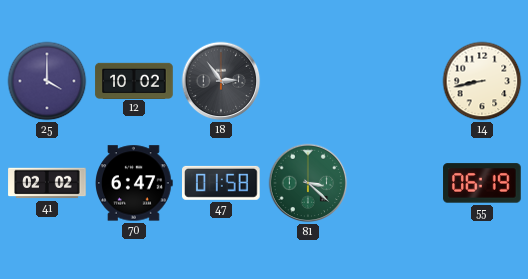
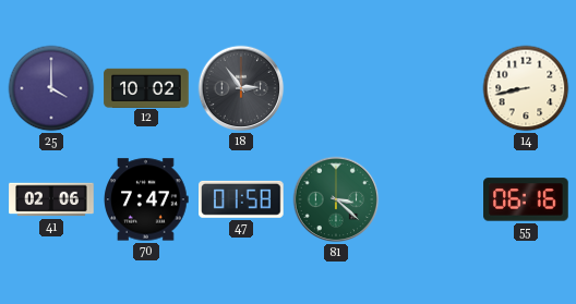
41: 02:02 -> 02:06 (51, 199)
70: 6:47 -> 7:47 (147, 199)
55: 06:19 -> 06:16 (526, 199)
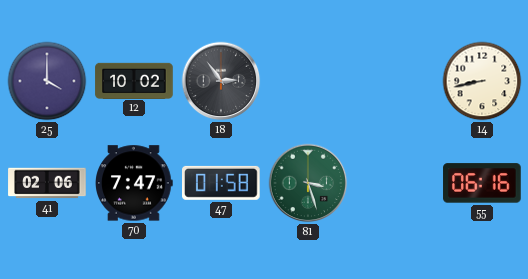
81: 3:22 -> 3:27 (308, 183)
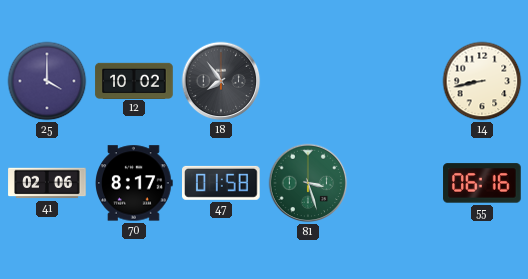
18: 2:54 -> 7:54 (221, 81)
70: 7:47 -> 8:17 (135, 183)
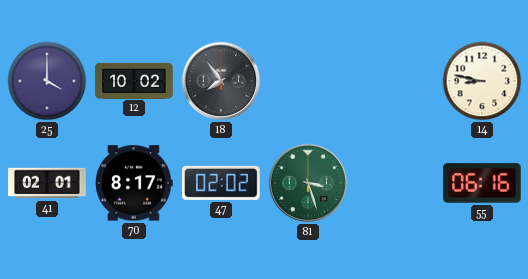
14: 8:43 -> 8:47 (482, 81)
41: 02:06 -> 02:01 (47, 183)
47: 01:58 -> 02:02 (222, 183)
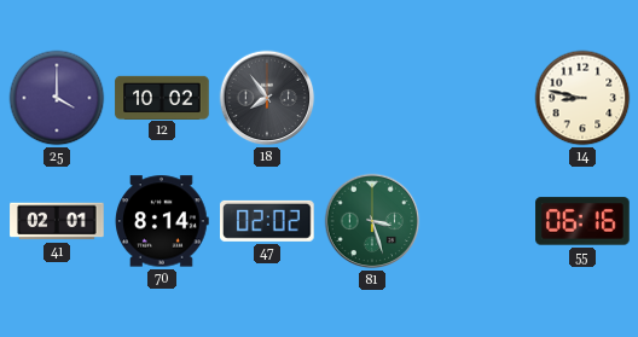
70: 8:17 -> 8:14 (163, 221)
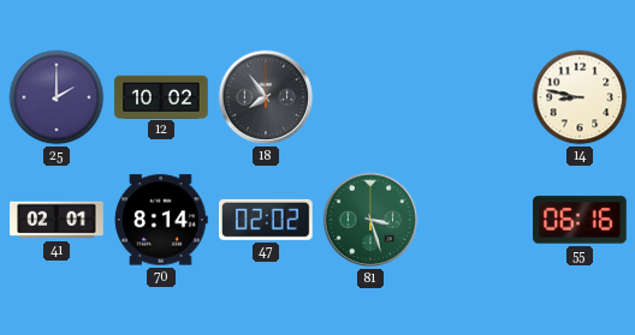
25: 4:00 -> 2:00 (57, 97)
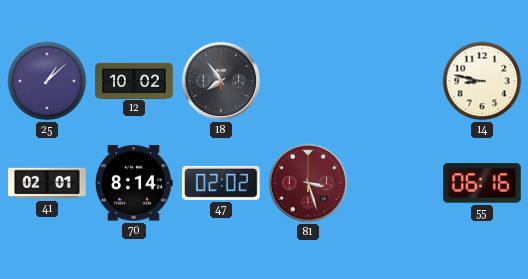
25: 2:00 -> 1:08 (47, 81)
81 dial: green -> burgundy (308, 183)
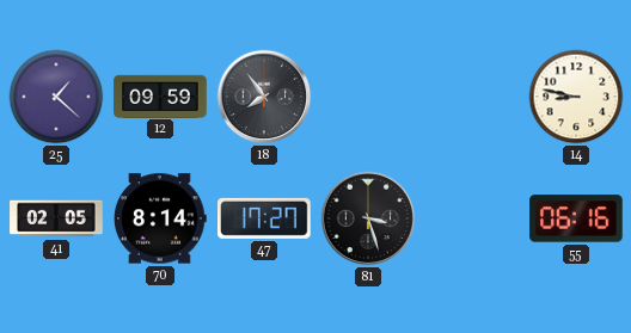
25: 1:08 -> 1:22 (56, 97)
12: 10:02 -> 09:59 (160, 95)
41: 02:01 -> 02:05 (56, 218)
47: 02:02 -> 17:27 (265, 218)
81 dial: burgundy -> black (368, 218)
